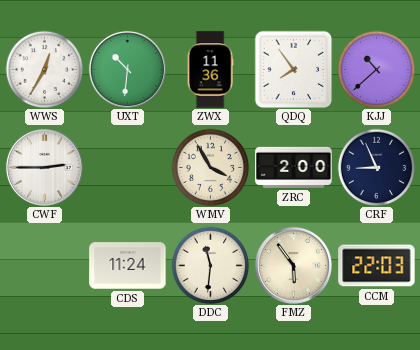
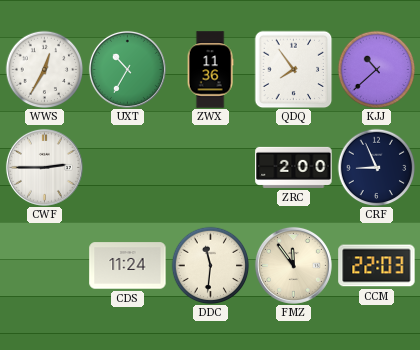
UXT: 10:31 -> 10:35 (127, 69)
WMV: 3:55 -> none (210, 167)
FMZ: 5:54 -> 11:54 (293, 265)
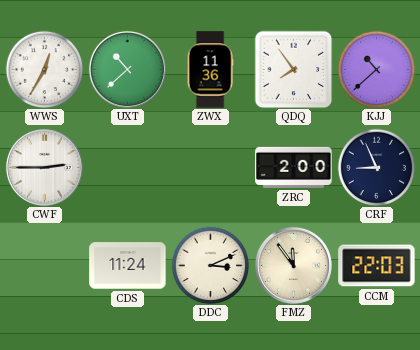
UXT: 10:35 -> 10:38 (127, 69)
DDC: 11:31 -> 3:11 (210, 265)
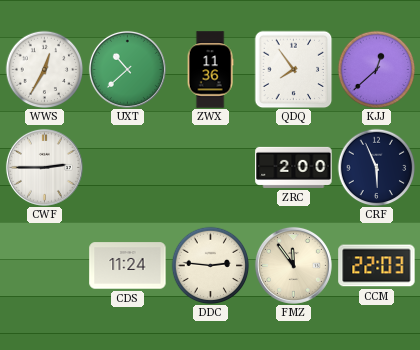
KJJ: 10:38 -> 12:38 (376, 69)
CRF: 8:56 -> 5:56 (376, 167)
DDC: 3:11 -> 2:46 (210, 265)
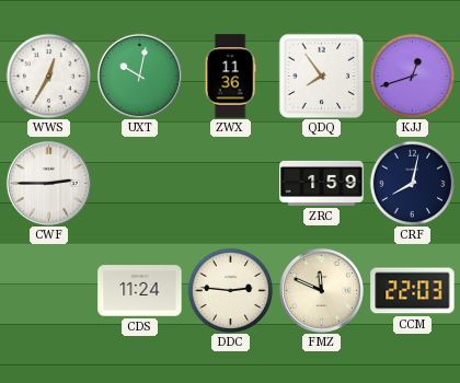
UXT: 10:38 -> 10:02 (139, 76)
KJJ: 12:38 -> 12:42 (412, 76)
ZRC: 2:00 -> 1:59 (322, 183)
CRF: 5:56 -> 8:02 (412, 183)
FMZ: 11:54 -> 11:49 (321, 290)
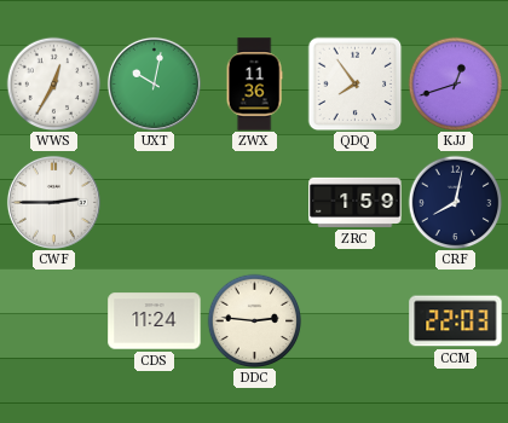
FMZ: 11:49 -> none (321, 290)
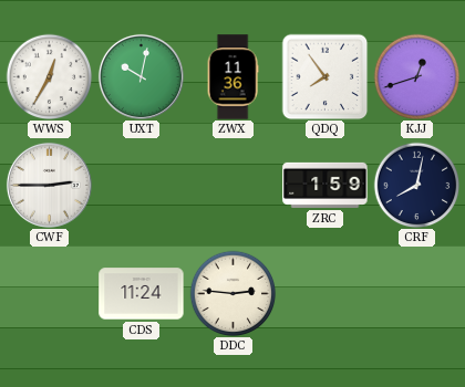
CCM: 22:03 -> none (456, 321)
